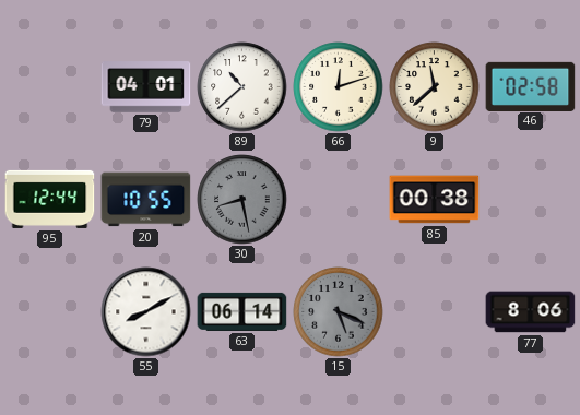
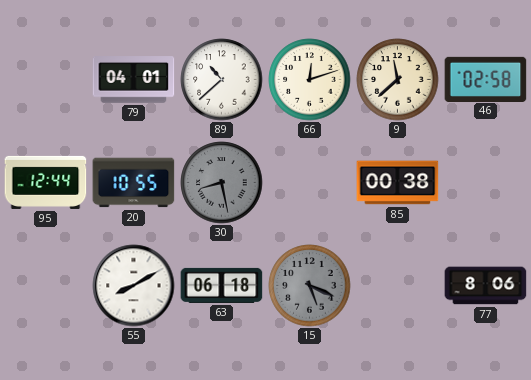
63: 06:14 -> 06:18 (222, 285)
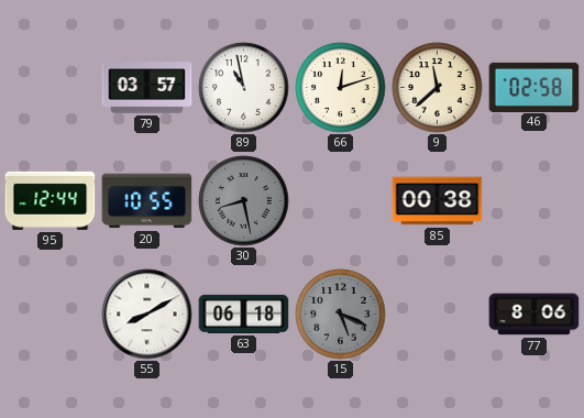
79: 04:01 -> 03:57 (147, 88)
89: 10:38 -> 10:58 (244, 88)
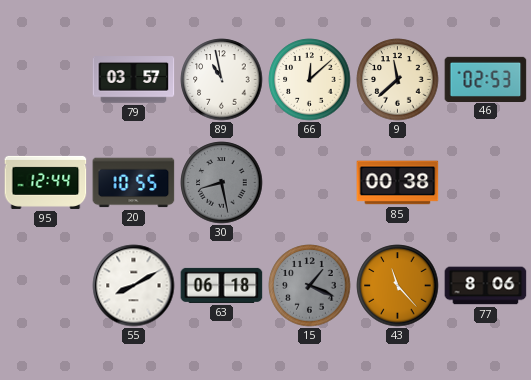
66: 12:12 -> 12:08 (310, 80)
46: 02:58 -> 02:53 (486, 79)
15: 5:19 -> 1:19 (310, 286)
43: none -> 11:23 (398, 286)
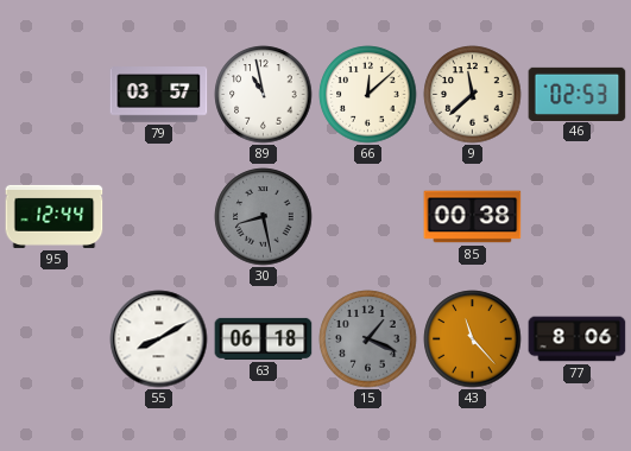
20: 10:55 -> none (134, 183)
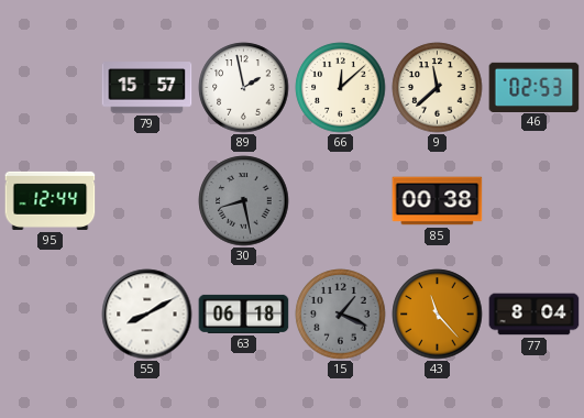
79: 03:57 -> 15:57 (147, 88)
89: 10:58 -> 1:58 (244, 88)
77: 8:06 -> 8:04 (535, 315)
